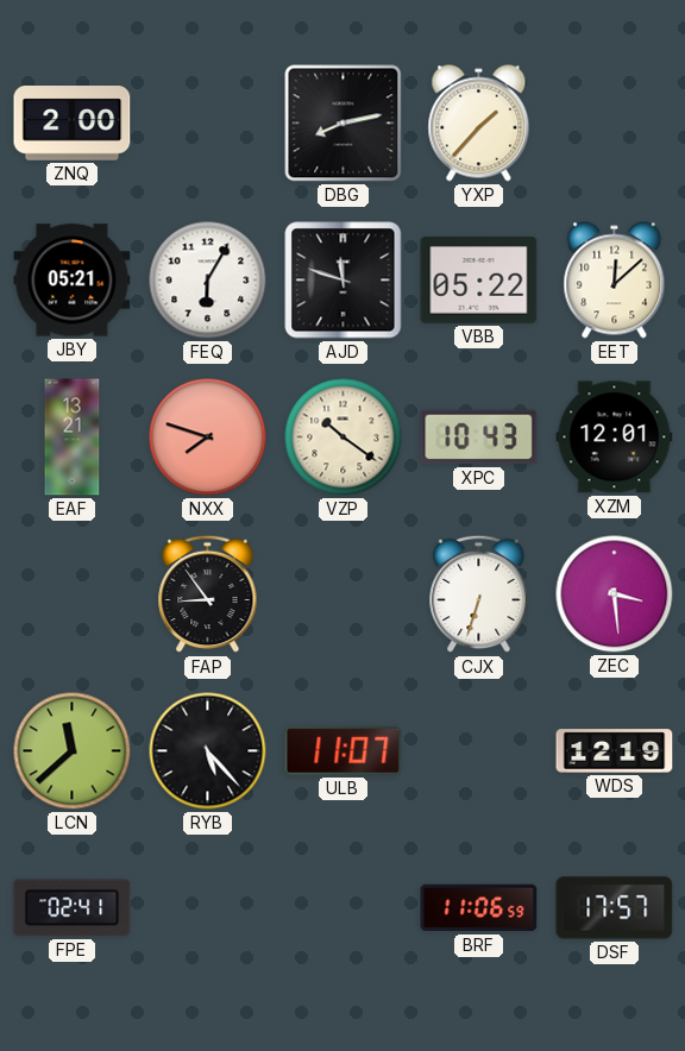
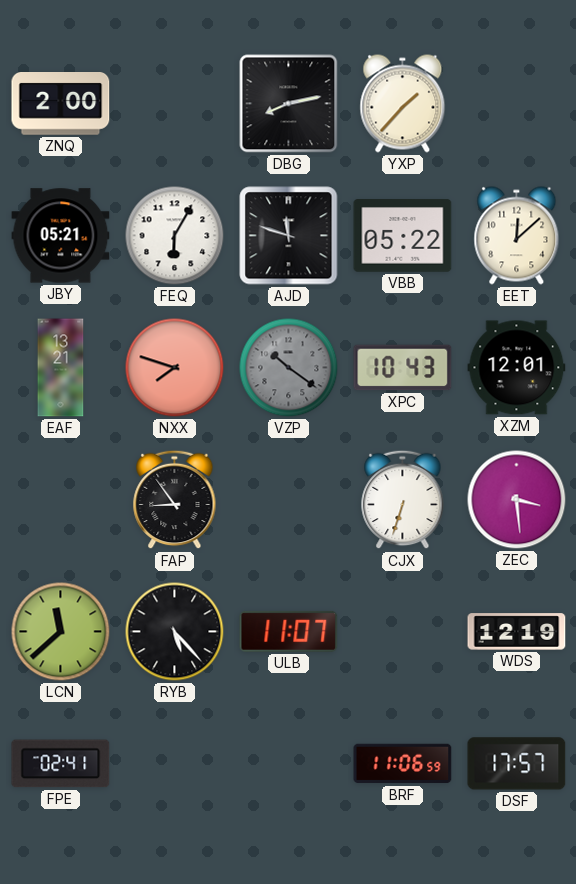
VZP dial: cream -> grey (289, 368)
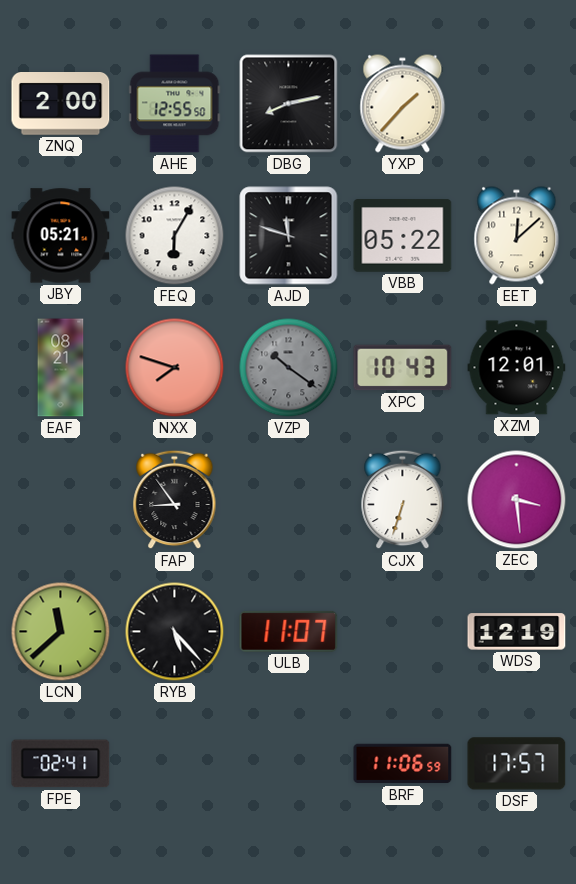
AHE: none -> 12:55 (175, 104)
EAF: 13:21 -> 08:21 (61, 368)
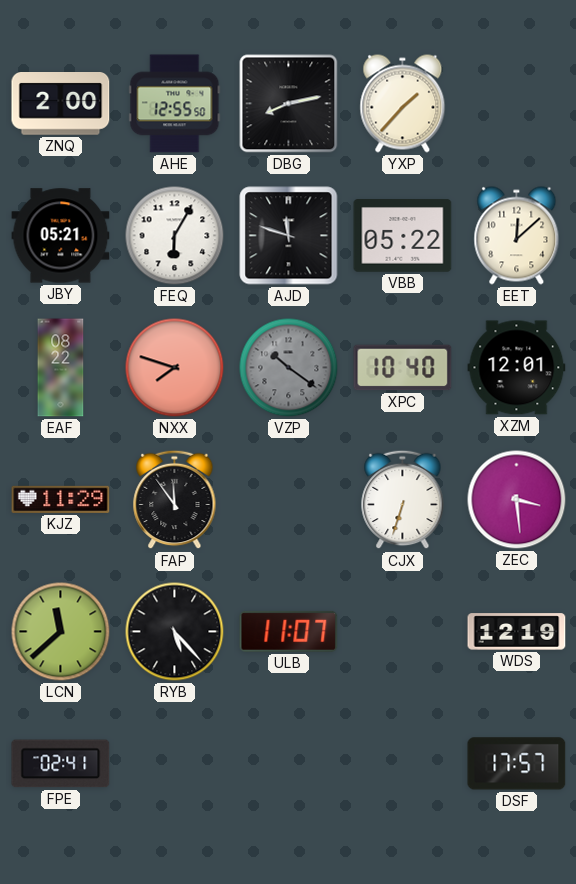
EAF: 08:21 -> 08:22 (61, 368)
XPC: 10:43 -> 10:40 (403, 368)
KJZ: none -> 11:29 (61, 499)
FAP: 8:54 -> 11:54 (175, 500)
BRF: 11:06 -> none (403, 764)
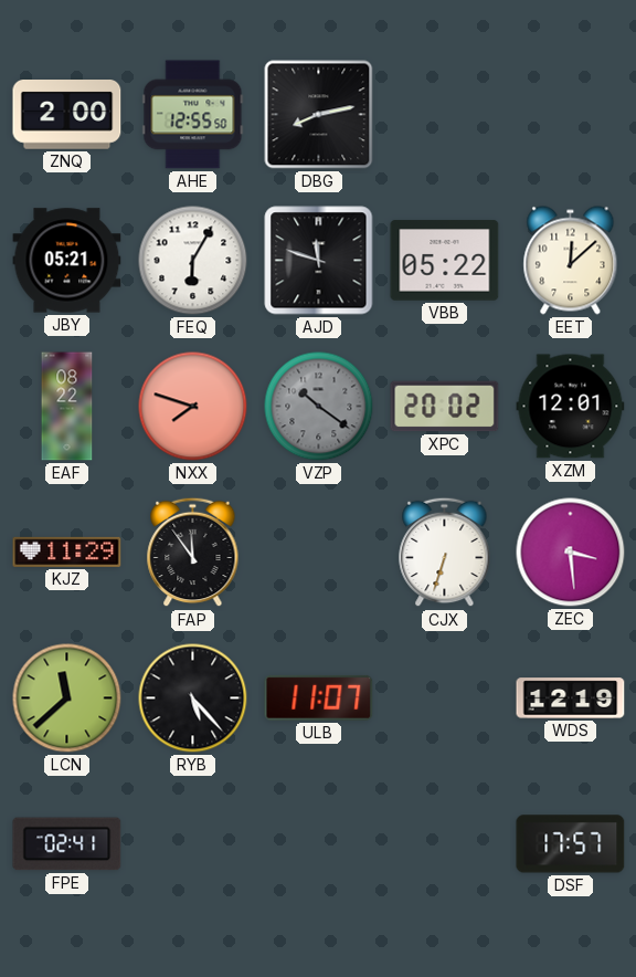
YXP: 1:37 -> none (403, 104)
XPC: 10:40 -> 20:02 (445, 407)
